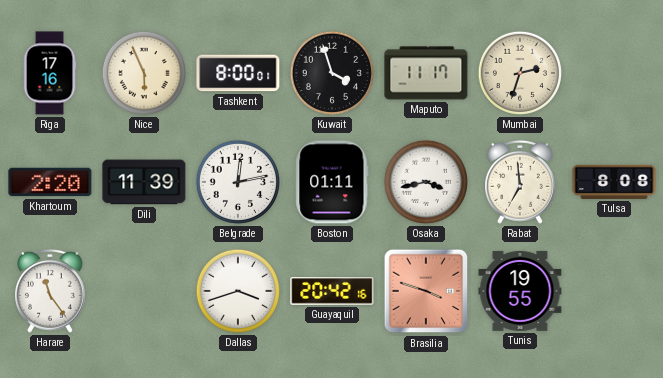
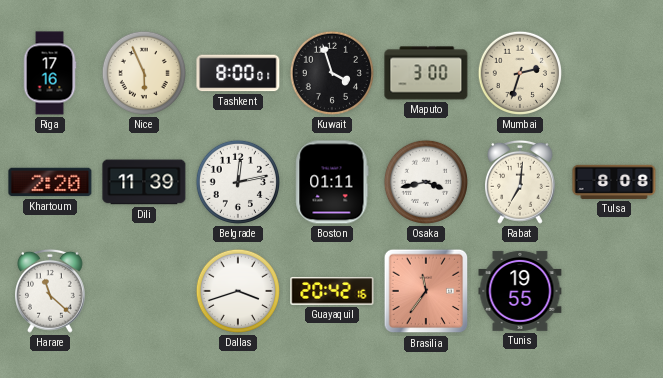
Maputo: 11:17 -> 3:00 (426, 73)
Rabat: 6:59 -> 7:01 (521, 182)
Harare: 11:24 -> 11:22 (51, 291)
Brasilia: 3:48 -> 11:36 (426, 291)
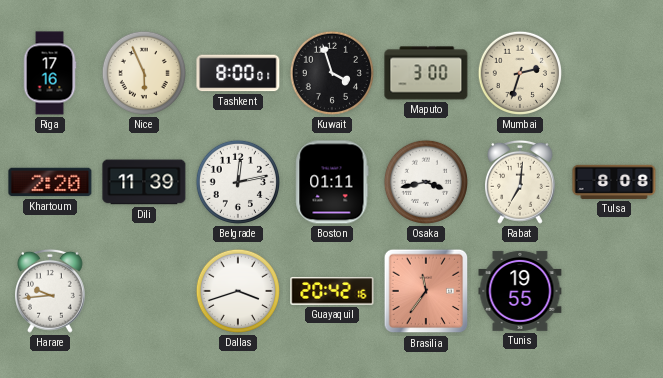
Harare: 11:22 -> 9:44 (51, 291)
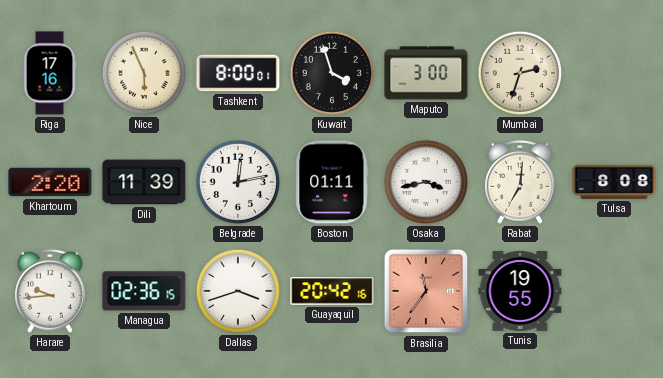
Managua: none -> 02:36 (144, 291)
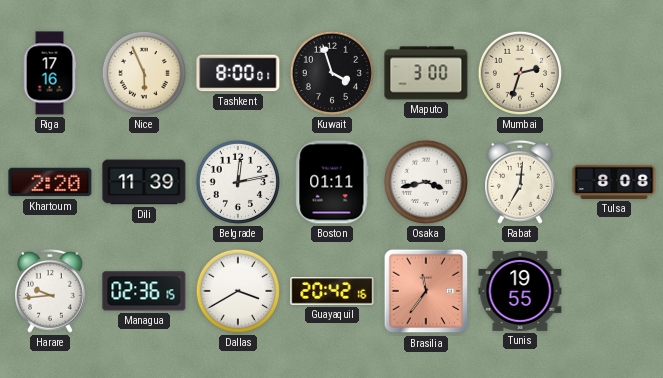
Dallas: 3:42 -> 3:40 (238, 291)
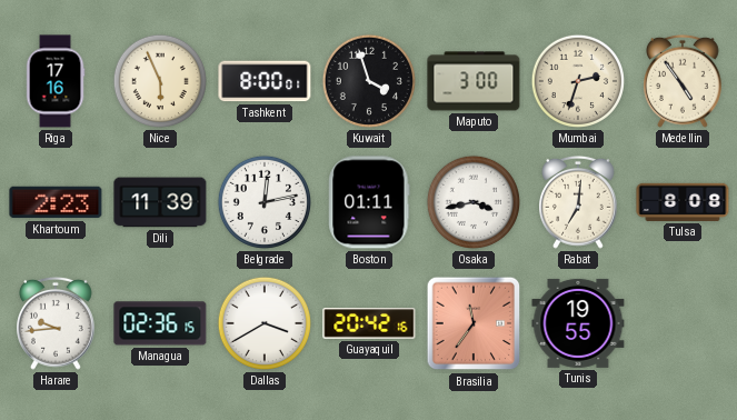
Medellin: none -> 4:54 (684, 81)
Khartoum: 2:20 -> 2:23 (56, 202)
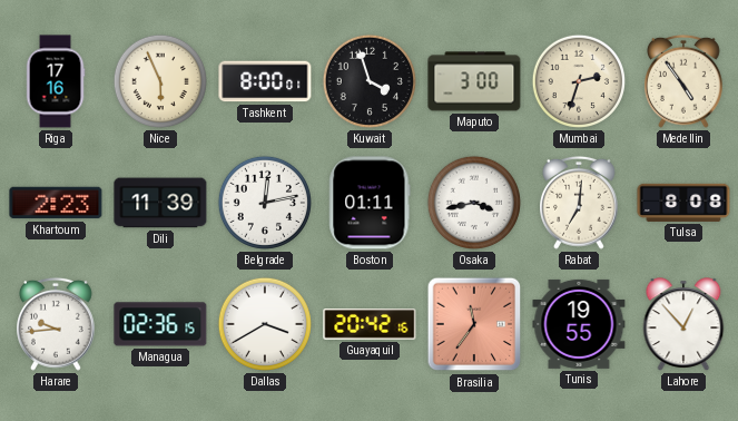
Lahore: none -> 12:53 (683, 324)
